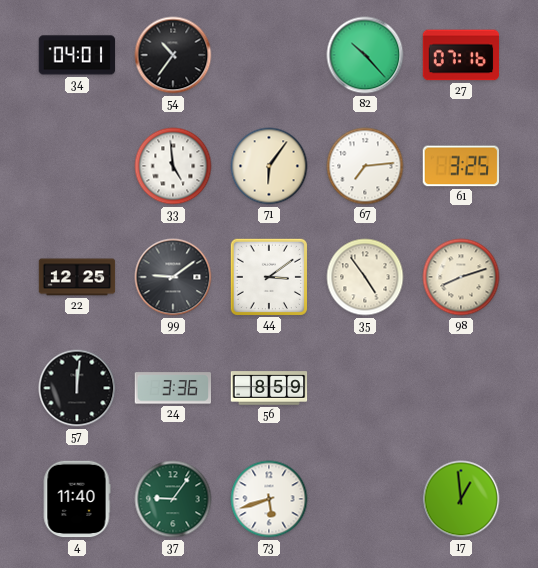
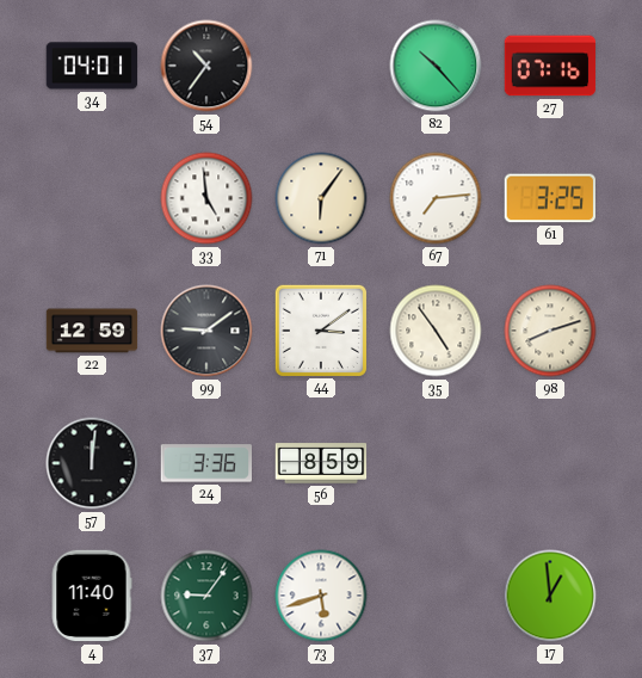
22: 12:25 -> 12:59 (92, 331)
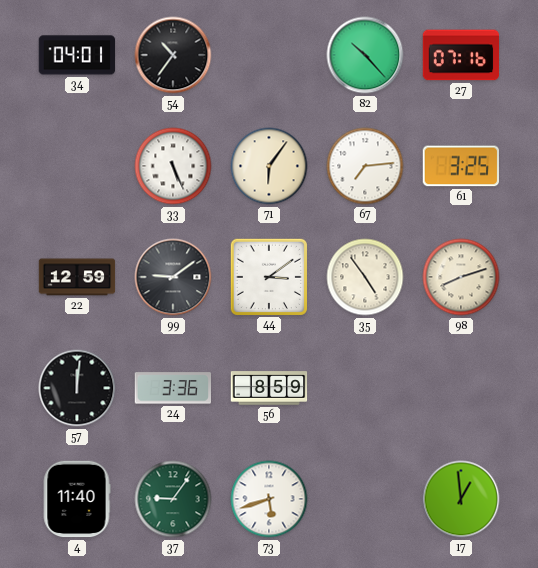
33: 4:59 -> 5:26 (173, 166)
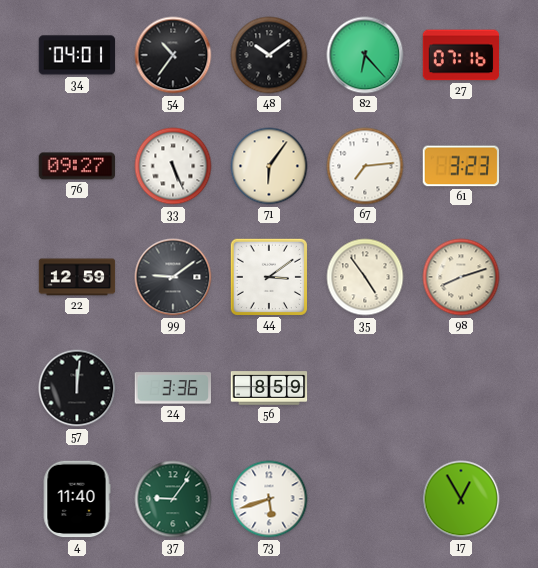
48: none -> 10:09 (269, 55)
82: 10:23 -> 6:23 (365, 55)
76: none -> 09:27 (77, 166)
61: 3:25 -> 3:23 (460, 166)
17: 12:59 -> 12:55 (461, 499)
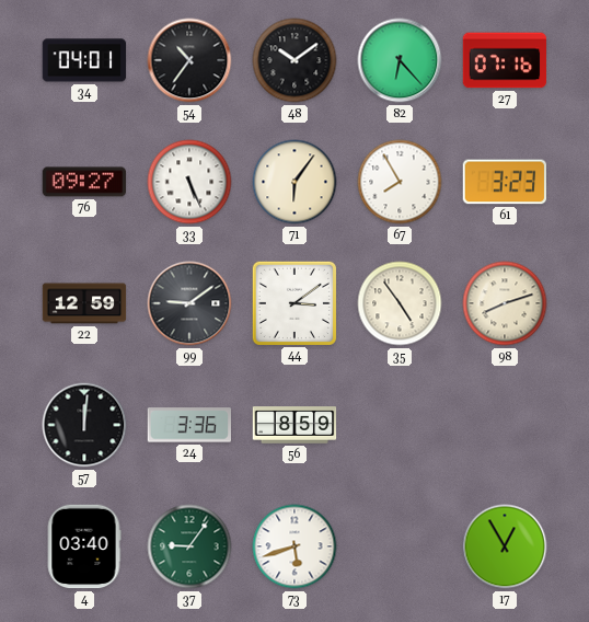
67: 7:14 -> 7:55 (400, 182)
4: 11:40 -> 03:40 (84, 546)
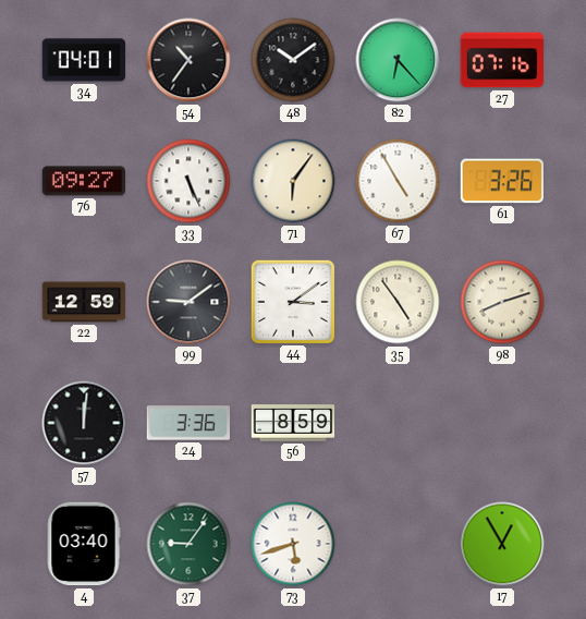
67: 7:55 -> 4:55 (398, 181)
61: 3:23 -> 3:26 (501, 181)
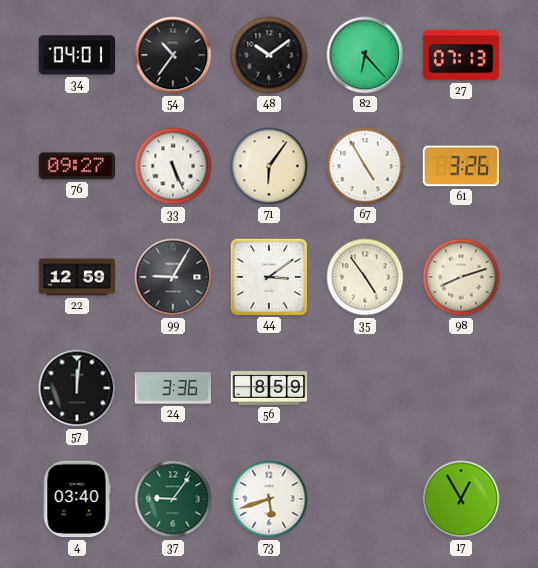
27: 07:16 -> 07:13 (461, 55)
99: 9:09 -> 9:05 (173, 277)
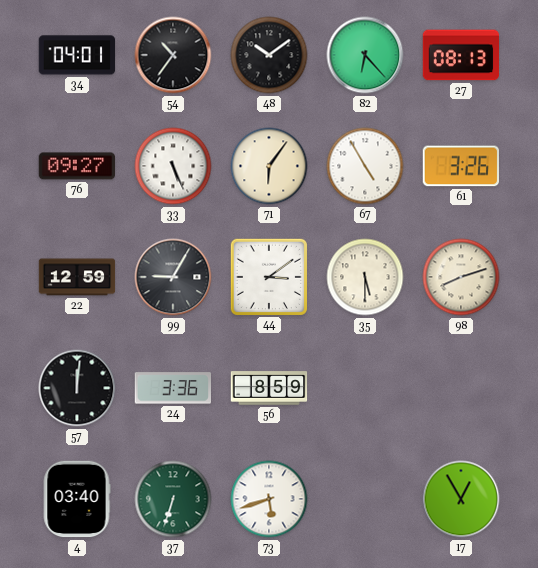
27: 07:13 -> 08:13 (461, 55)
35: 4:54 -> 5:30 (365, 277)
37: 9:06 -> 6:33 (173, 499)
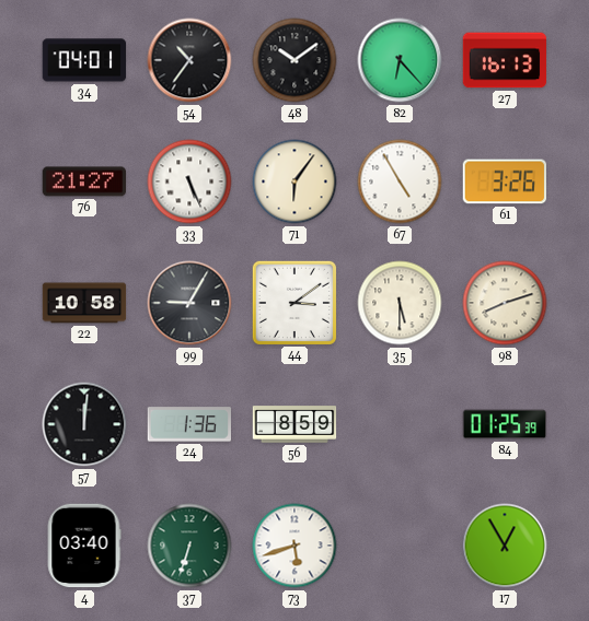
27: 08:13 -> 16:13 (505, 60)
76: 09:27 -> 21:27 (84, 181)
22: 12:59 -> 10:58 (84, 303)
24: 3:36 -> 1:36 (189, 424)
84: none -> 01:25 (505, 424)
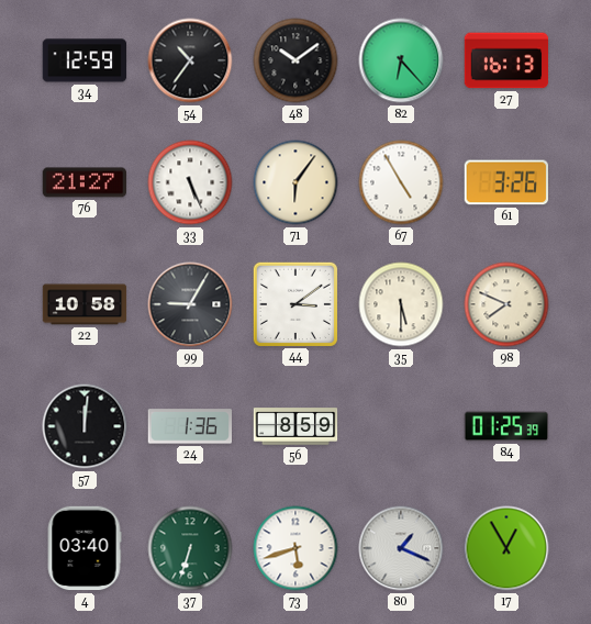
34: 04:01 -> 12:59 (85, 60)
98: 8:12 -> 7:49 (506, 304)
80: none -> 1:19 (401, 548)
